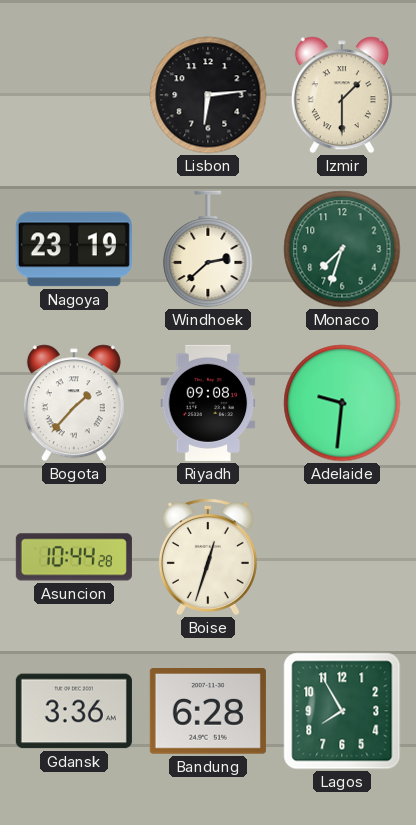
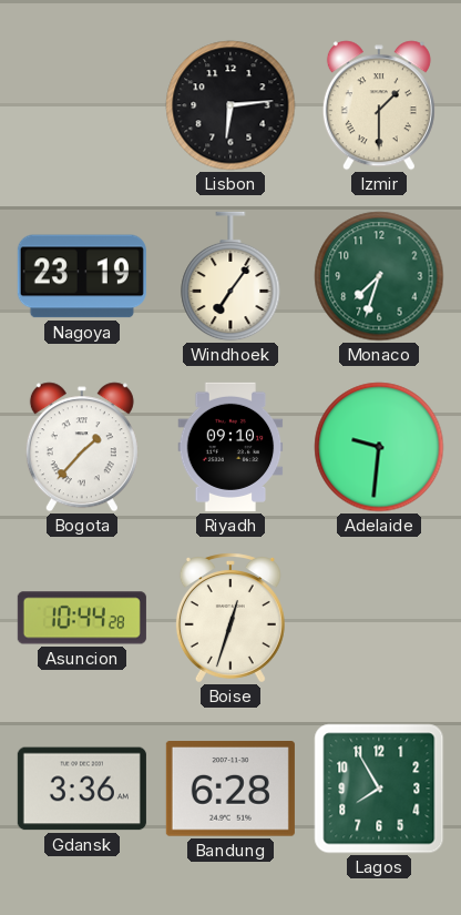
Windhoek: 2:38 -> 7:06 (230, 276)
Riyadh: 09:08 -> 09:10 (230, 447)
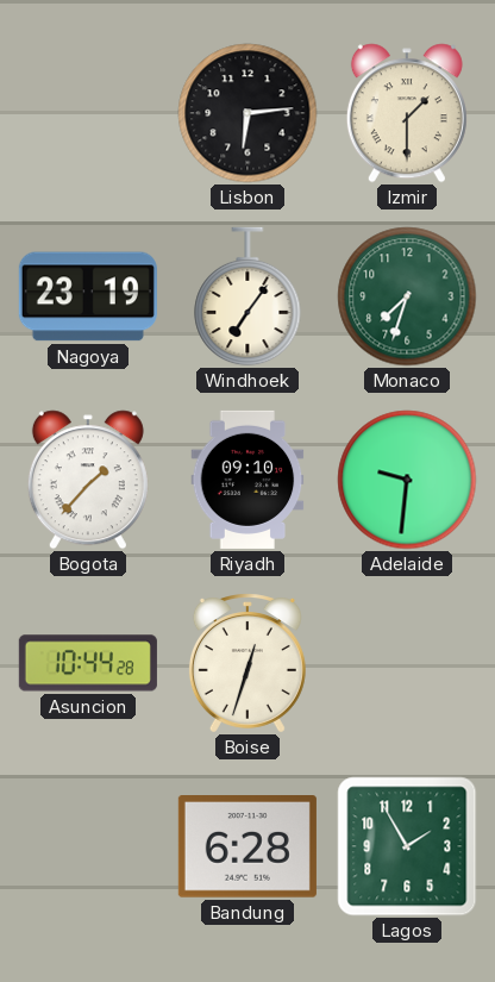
Gdansk: 3:36 -> none (82, 789)
Lagos: 7:55 -> 1:55 (407, 846)
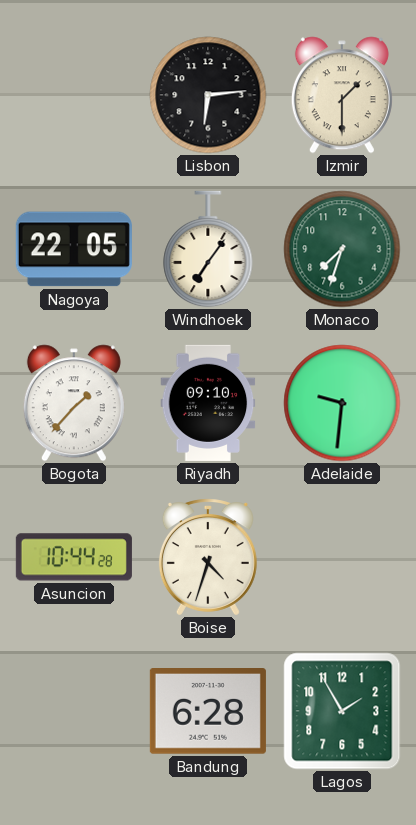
Nagoya: 23:19 -> 22:05 (74, 249)
Boise: 12:33 -> 4:33 (208, 557)
